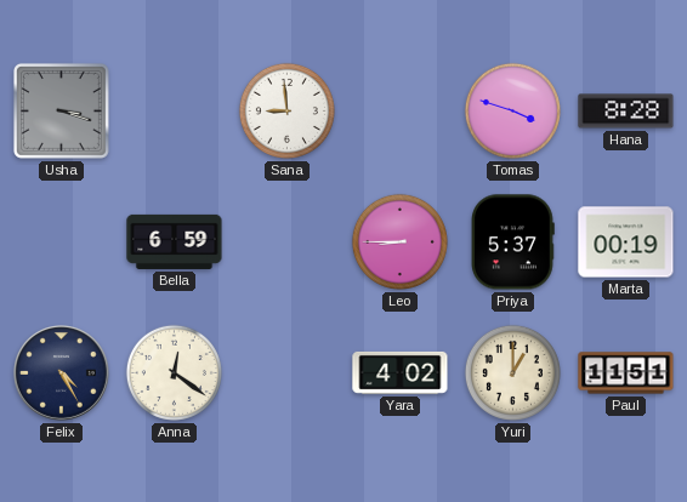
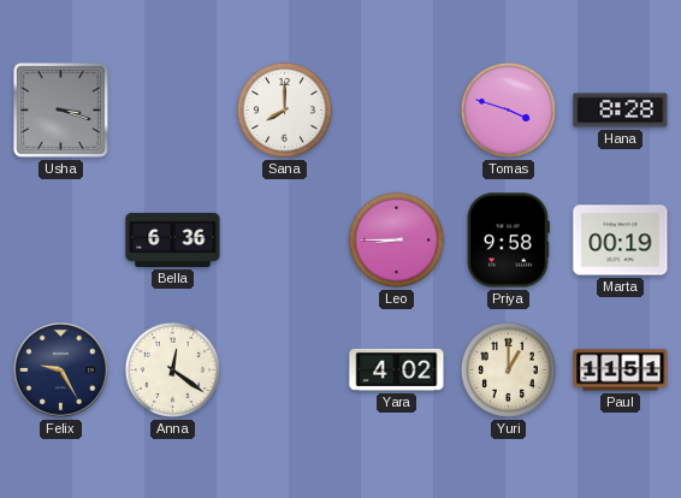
Sana: 8:59 -> 8:00 (284, 109)
Bella: 6:59 -> 6:36 (173, 239)
Priya: 5:37 -> 9:58 (509, 241)
Felix: 4:25 -> 9:25 (61, 370)
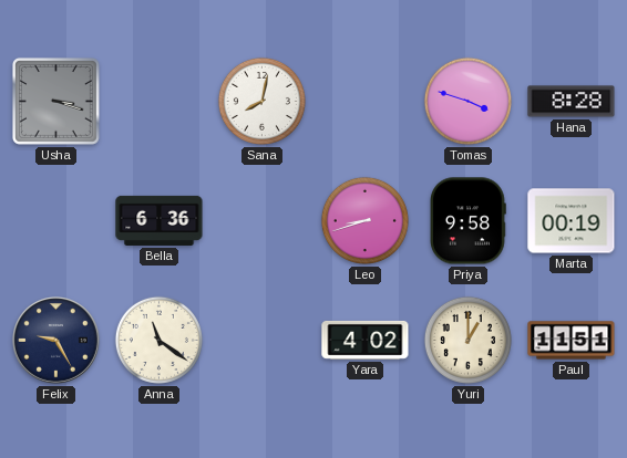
Sana: 8:00 -> 8:02 (261, 101)
Leo: 8:45 -> 8:42 (364, 220)
Anna: 12:21 -> 11:21 (158, 340)
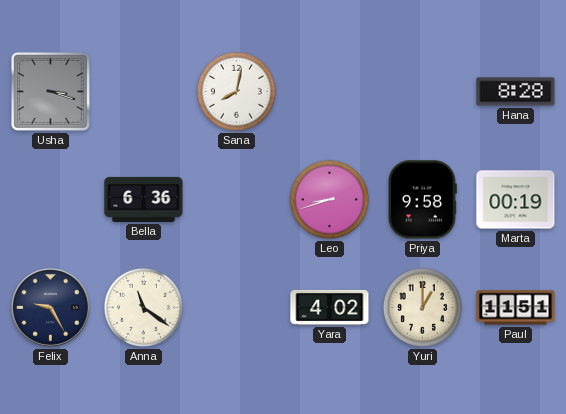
Tomas: 3:48 -> none (467, 101)
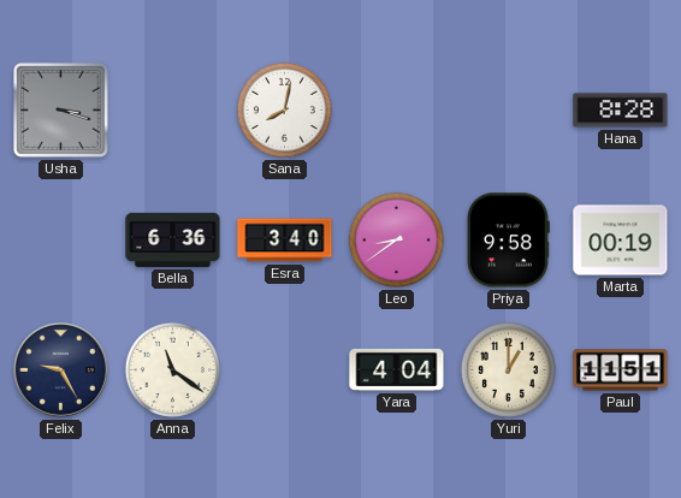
Esra: none -> 3:40 (285, 241)
Leo: 8:42 -> 8:39 (396, 239)
Yara: 4:02 -> 4:04 (397, 369)
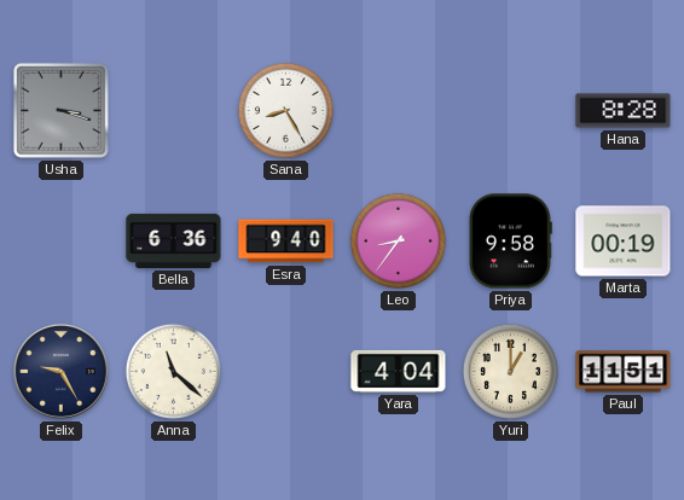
Sana: 8:02 -> 8:25 (285, 110)
Esra: 3:40 -> 9:40 (286, 242)
Leo: 8:39 -> 8:36 (398, 240)
Anna: 11:21 -> 11:22 (173, 371)
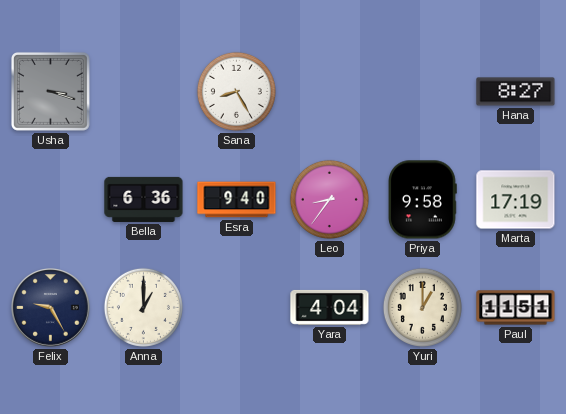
Hana: 8:28 -> 8:27 (516, 92)
Marta: 00:19 -> 17:19 (516, 200)
Anna: 11:22 -> 1:00 (143, 307)
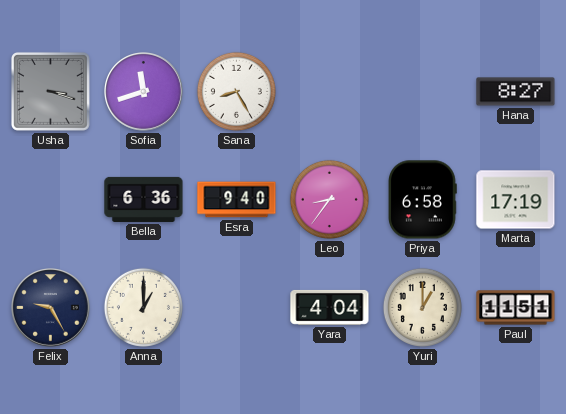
Sofia: none -> 11:42 (144, 92)
Priya: 9:58 -> 6:58 (423, 200)
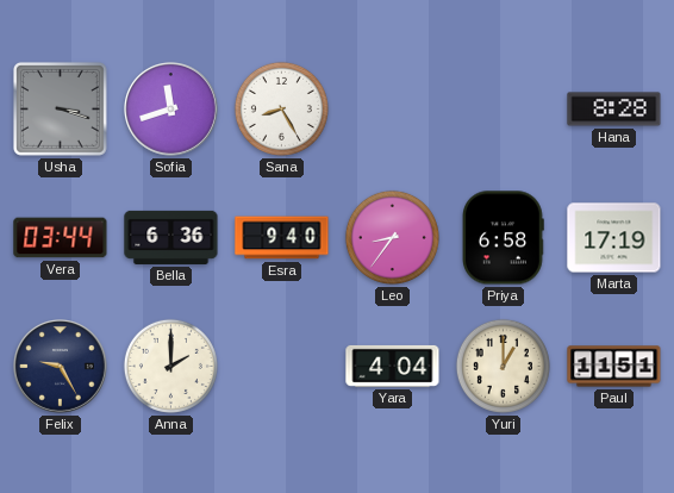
Hana: 8:27 -> 8:28 (614, 110)
Vera: none -> 03:44 (61, 238)
Anna: 1:00 -> 2:00 (170, 366)
